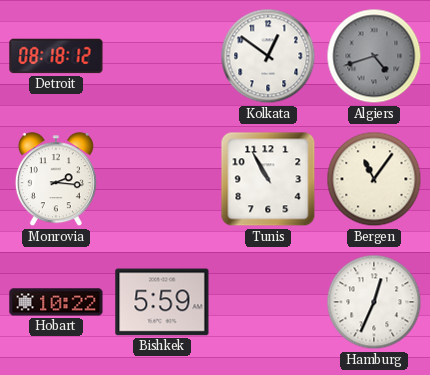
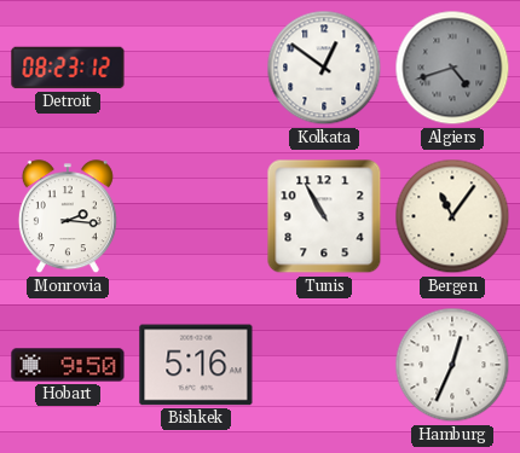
Detroit: 08:18 -> 08:23 (68, 68)
Hobart: 10:22 -> 9:50 (68, 365)
Bishkek: 5:59 -> 5:16 (196, 365)
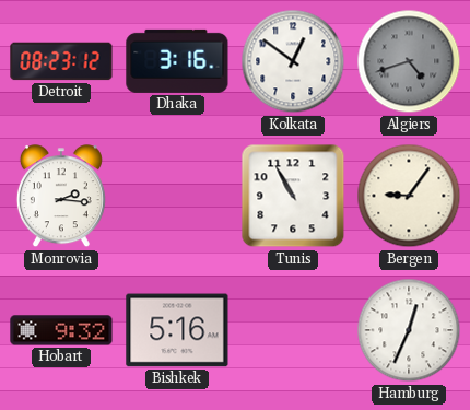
Dhaka: none -> 3:16 (177, 61)
Bergen: 11:06 -> 9:06 (409, 196)
Hobart: 9:50 -> 9:32 (61, 330)
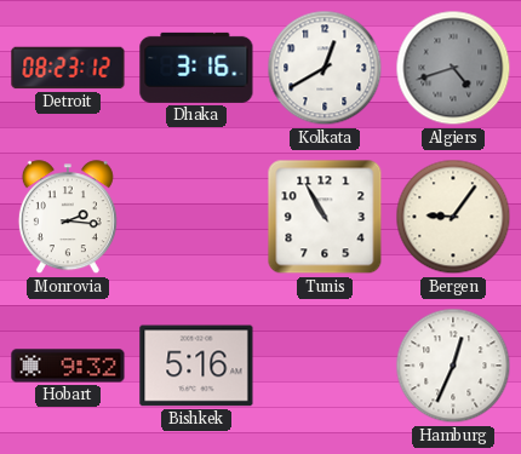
Kolkata: 12:51 -> 12:40 (325, 68)
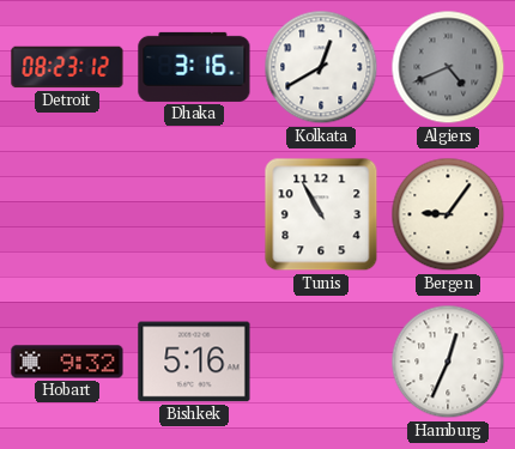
Algiers: 4:42 -> 4:41 (448, 67)
Monrovia: 2:16 -> none (68, 218)
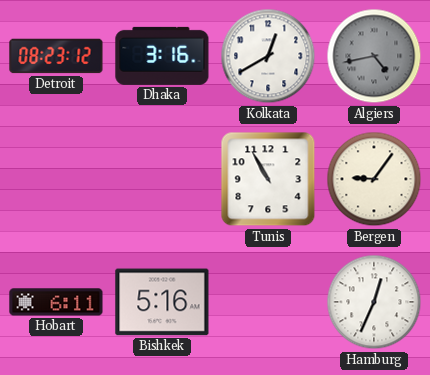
Algiers: 4:41 -> 4:43 (374, 56)
Hobart: 9:32 -> 6:11 (56, 302)
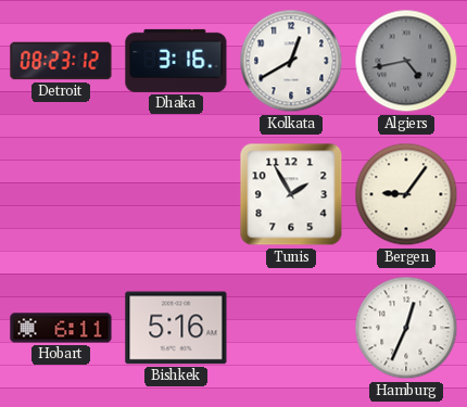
Tunis: 10:55 -> 1:55 (291, 194)
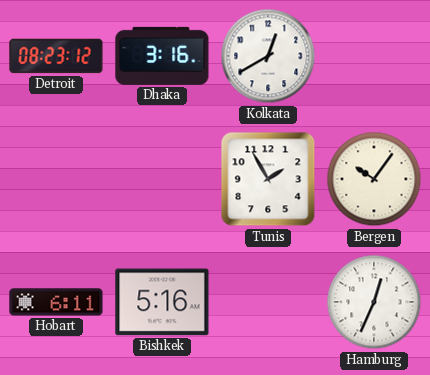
Algiers: 4:43 -> none (406, 61)
Bergen: 9:06 -> 10:06 (374, 179)
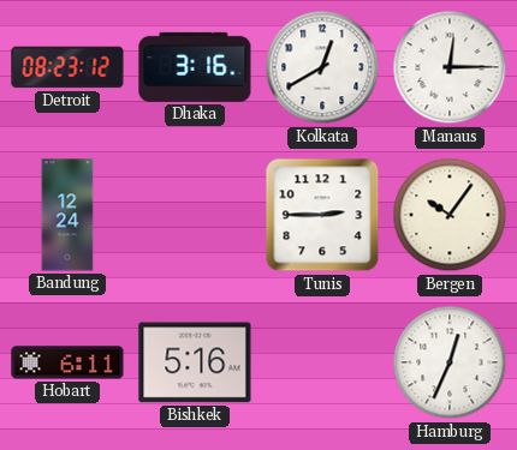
Manaus: none -> 12:15 (450, 67)
Bandung: none -> 12:24 (67, 215)
Tunis: 1:55 -> 2:45 (322, 215)
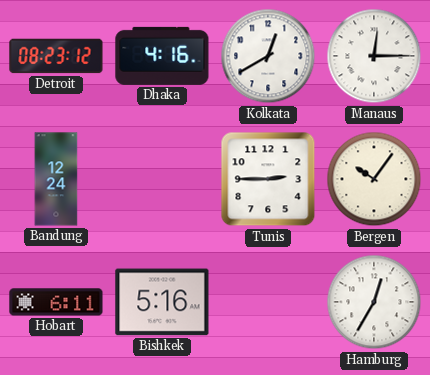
Dhaka: 3:16 -> 4:16 (162, 56)
Hamburg: 12:34 -> 12:35 (374, 302)
